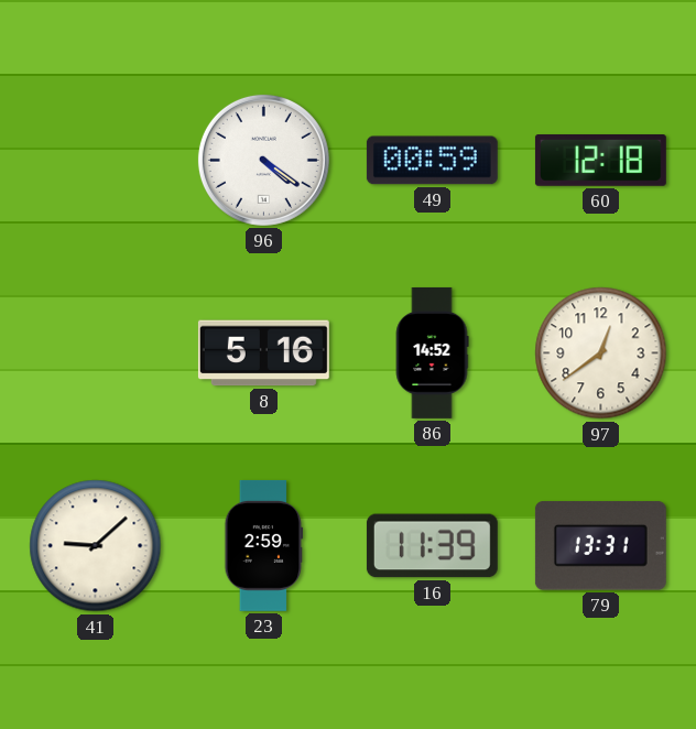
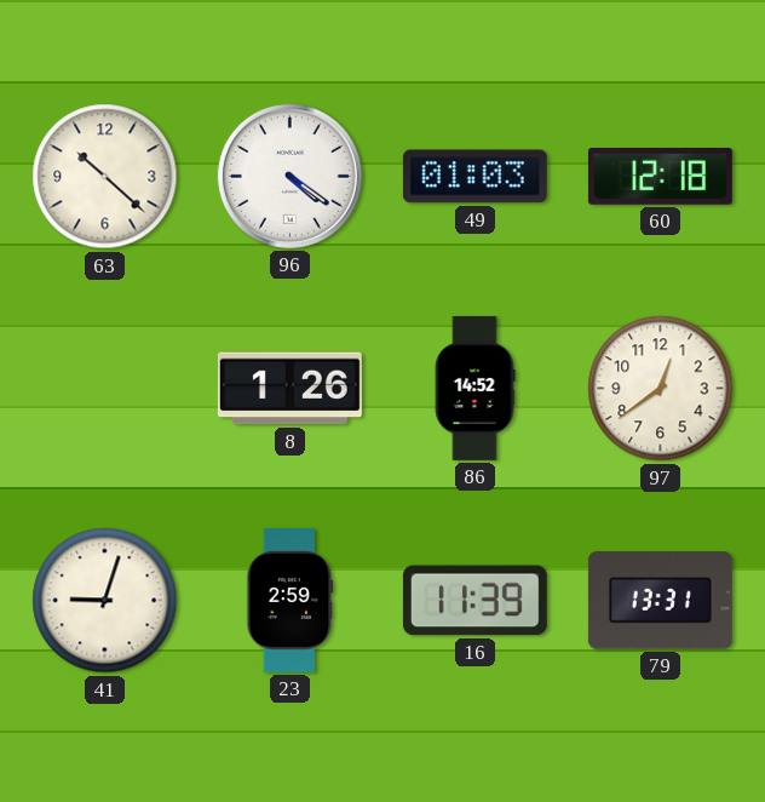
63: none -> 10:22 (105, 177)
49: 00:59 -> 01:03 (474, 177)
8: 5:16 -> 1:26 (289, 389)
41: 9:08 -> 9:03 (105, 601)
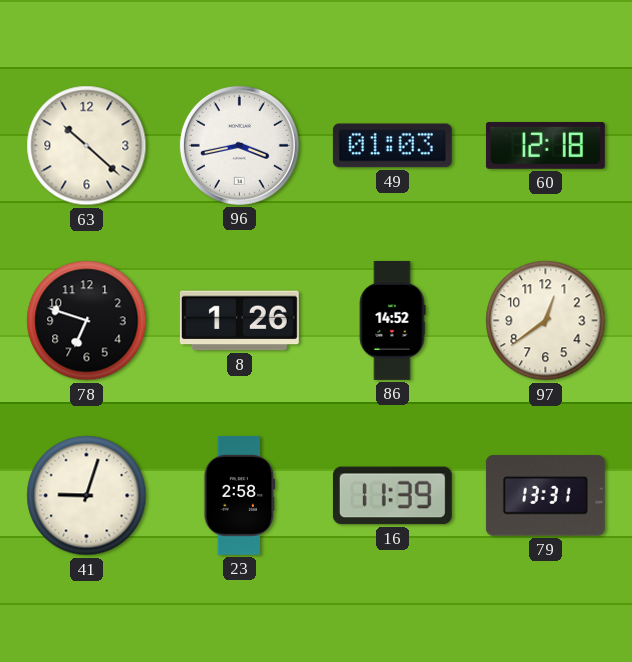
96: 4:21 -> 3:43 (239, 145)
78: none -> 6:48 (87, 321)
23: 2:59 -> 2:58 (240, 495)
